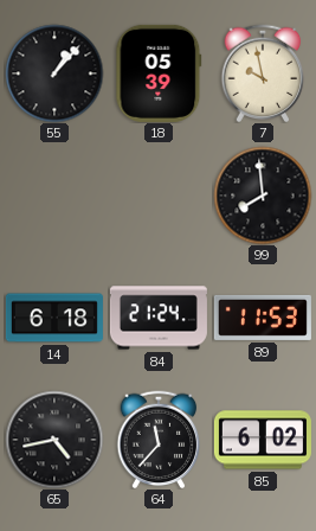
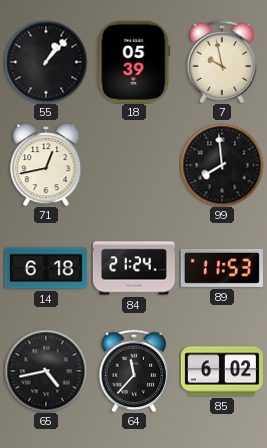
71: none -> 12:43 (46, 165)
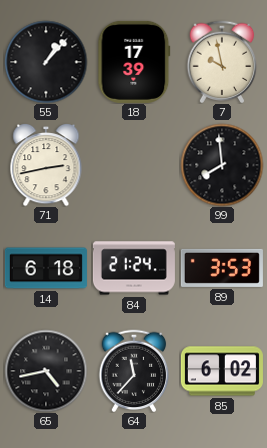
18: 05:39 -> 17:39 (134, 62)
71: 12:43 -> 2:43 (46, 165)
89: 11:53 -> 3:53 (222, 268)
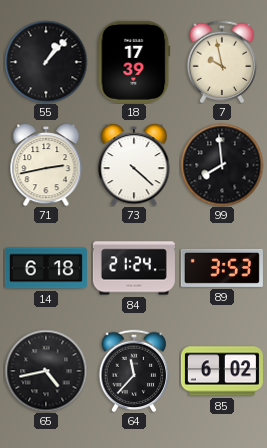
73: none -> 4:22 (134, 165)
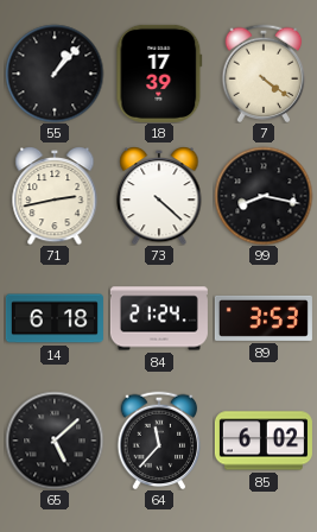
7: 9:58 -> 4:21 (264, 74)
99: 7:59 -> 8:17 (264, 196)
65: 4:43 -> 5:08 (55, 441)
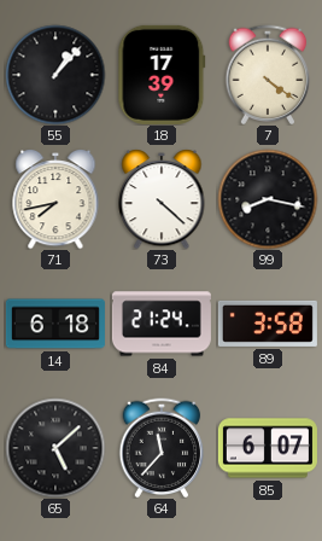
71: 2:43 -> 7:43 (55, 199)
89: 3:53 -> 3:58 (268, 324)
85: 6:02 -> 6:07 (268, 448)
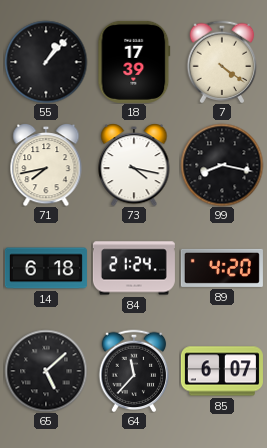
73: 4:22 -> 4:17 (134, 165)
89: 3:58 -> 4:20 (222, 268)
